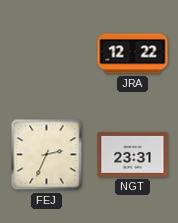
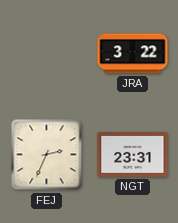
JRA: 12:22 -> 3:22 (133, 54)
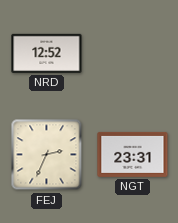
NRD: none -> 12:52 (47, 53)
JRA: 3:22 -> none (133, 54)
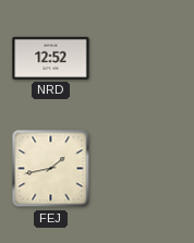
FEJ: 2:34 -> 1:43 (51, 169)
NGT: 23:31 -> none (133, 154)
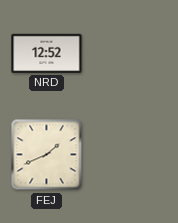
FEJ: 1:43 -> 1:41 (47, 155)
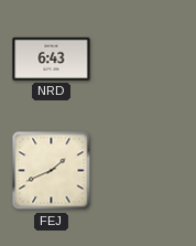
NRD: 12:52 -> 6:43 (52, 58)
